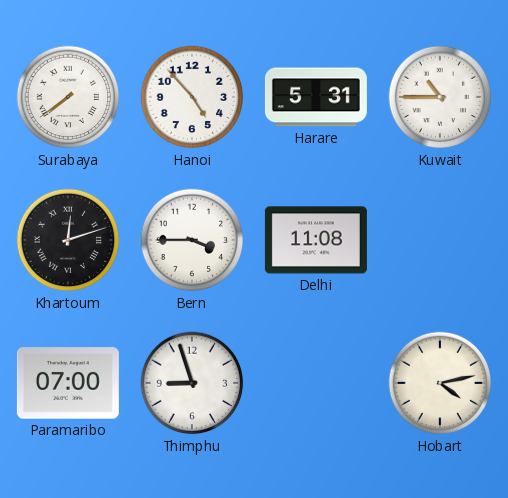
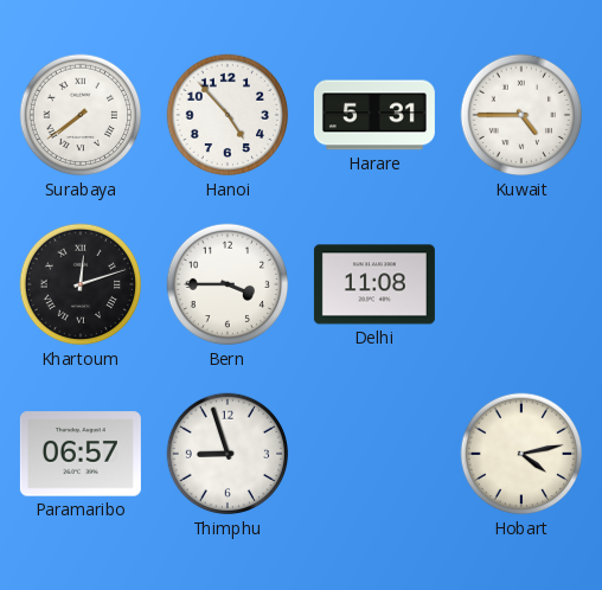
Kuwait: 10:45 -> 4:45 (521, 115)
Paramaribo: 07:00 -> 06:57 (81, 454)
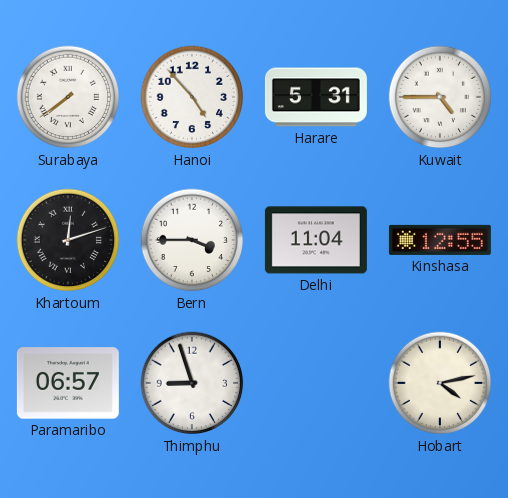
Delhi: 11:08 -> 11:04 (316, 240)
Kinshasa: none -> 12:55 (440, 240)
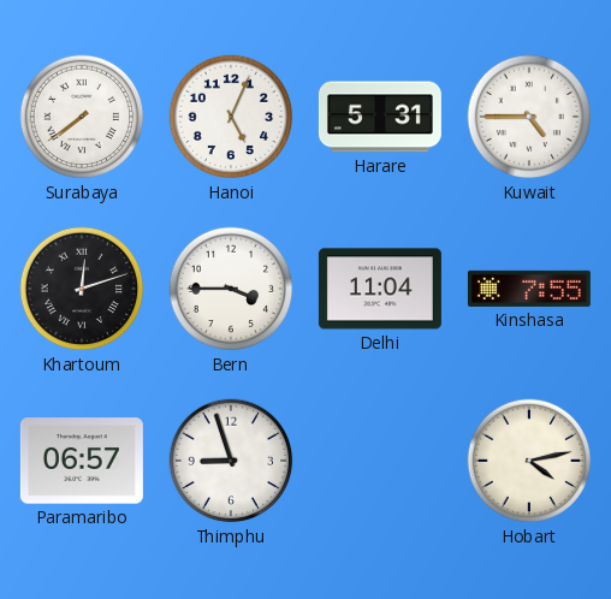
Hanoi: 4:53 -> 5:04 (231, 117)
Kinshasa: 12:55 -> 7:55 (529, 289)
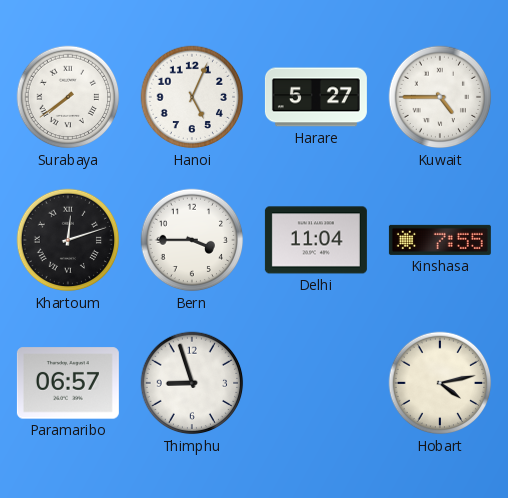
Harare: 5:31 -> 5:27 (316, 97)
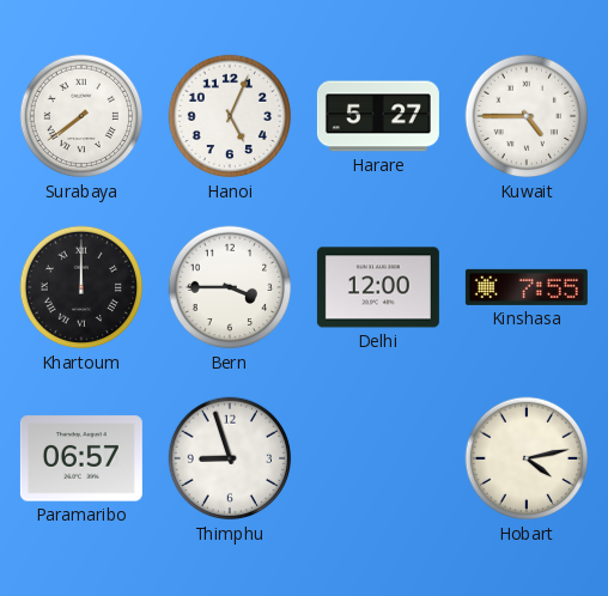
Khartoum: 12:12 -> 12:00 (81, 287)
Delhi: 11:04 -> 12:00 (378, 287)
